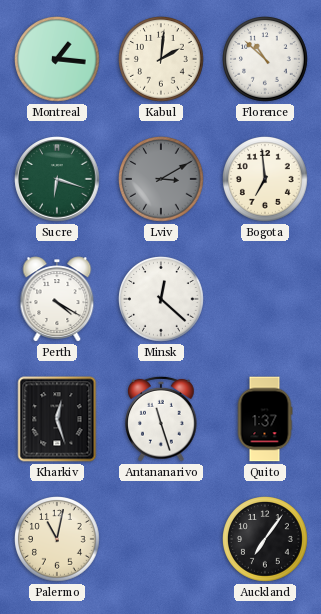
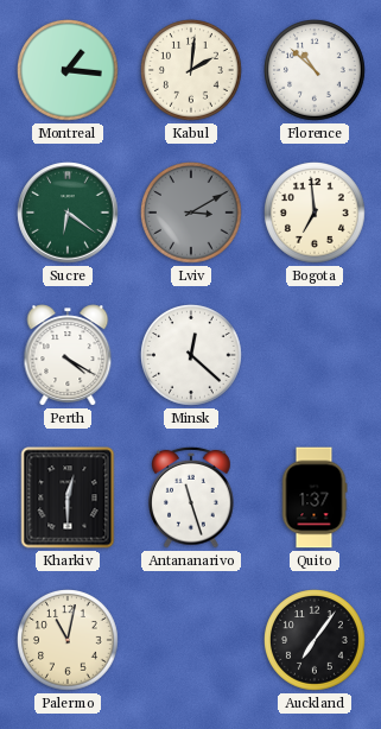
Sucre: 6:18 -> 6:21 (68, 213)
Kharkiv: 12:27 -> 12:30 (68, 497)
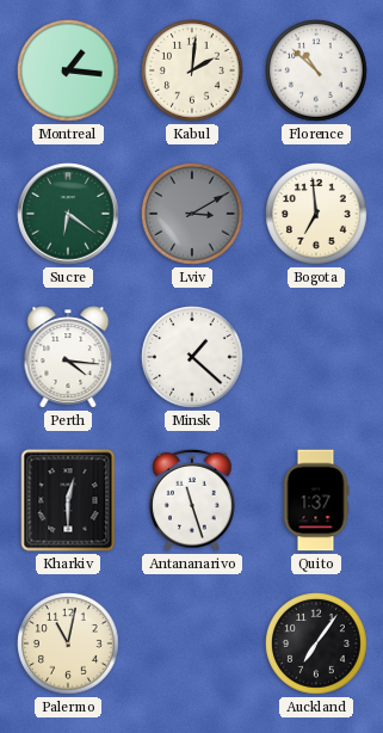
Perth: 4:20 -> 4:16 (68, 357)
Minsk: 12:22 -> 1:22 (193, 358)
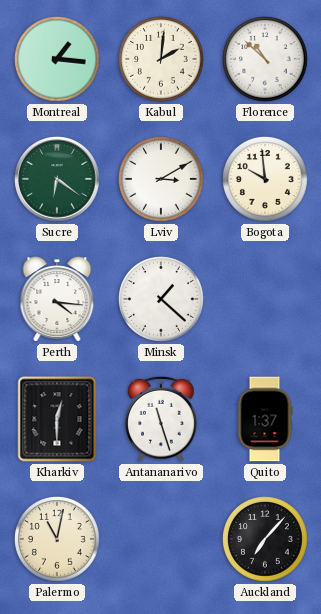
Lviv dial: grey -> white (162, 180)
Bogota: 6:59 -> 9:59 (266, 180)
Auckland: 7:06 -> 7:07 (266, 540)
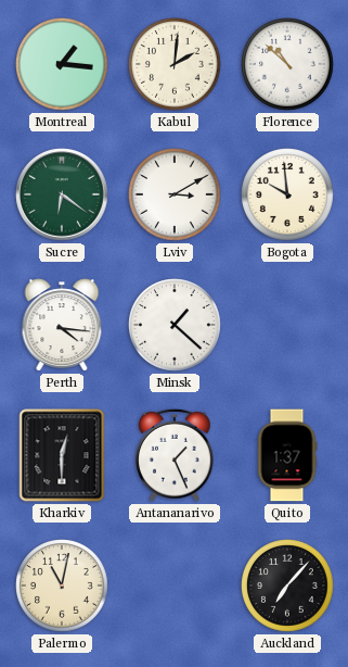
Antananarivo: 11:27 -> 1:26 (176, 455)
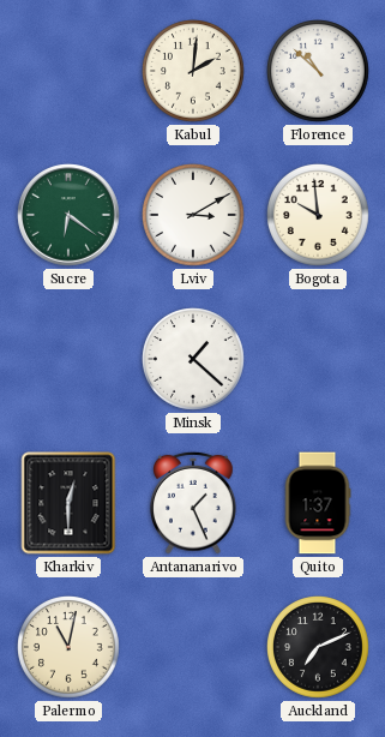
Montreal: 1:16 -> none (63, 65)
Perth: 4:16 -> none (62, 325)
Auckland: 7:07 -> 7:11 (319, 648)
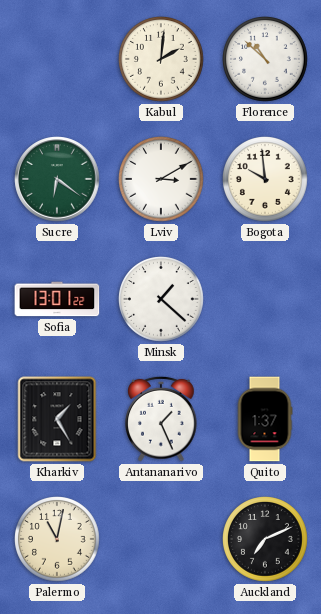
Sofia: none -> 13:01 (57, 299)
Kharkiv: 12:30 -> 1:25 (57, 419)
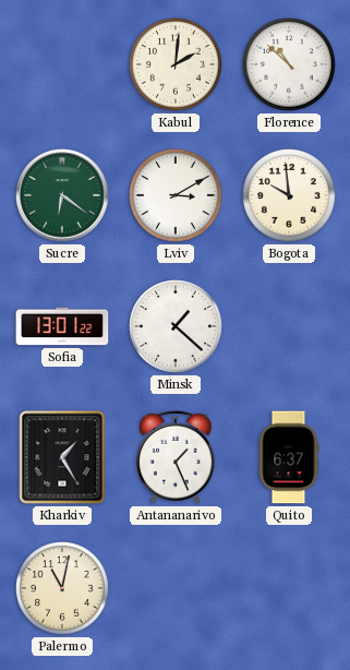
Quito: 1:37 -> 6:37 (289, 457)
Auckland: 7:11 -> none (266, 540)
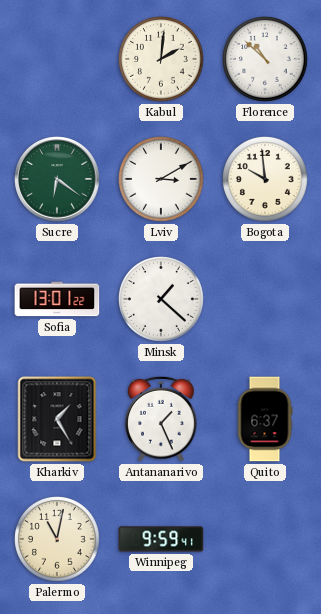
Winnipeg: none -> 9:59 (161, 539)
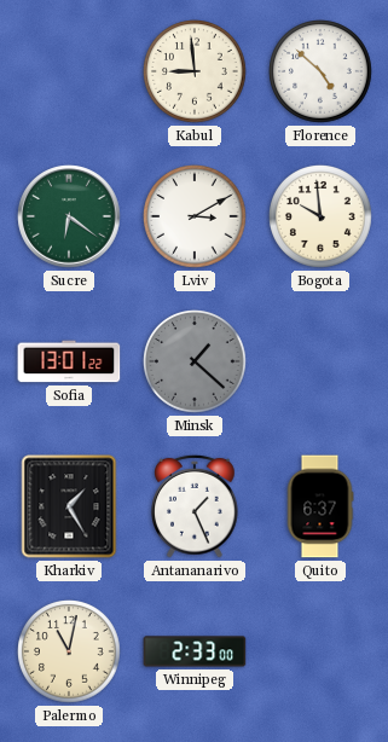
Kabul: 2:01 -> 8:59 (196, 73)
Florence: 10:52 -> 4:52 (322, 73)
Minsk dial: white -> grey (196, 363)
Winnipeg: 9:59 -> 2:33 (195, 651)
